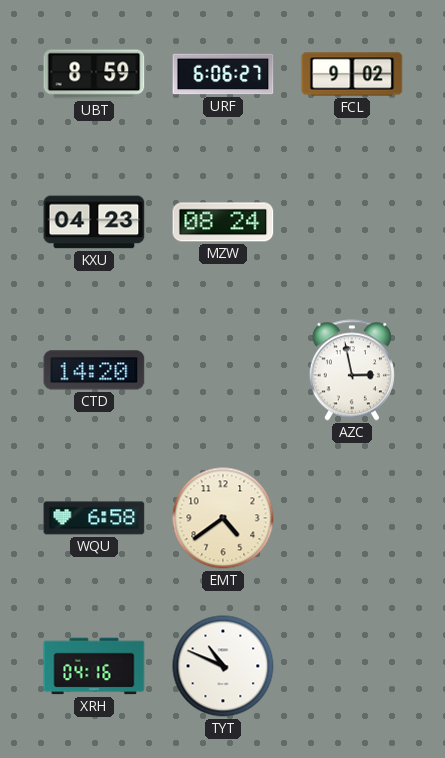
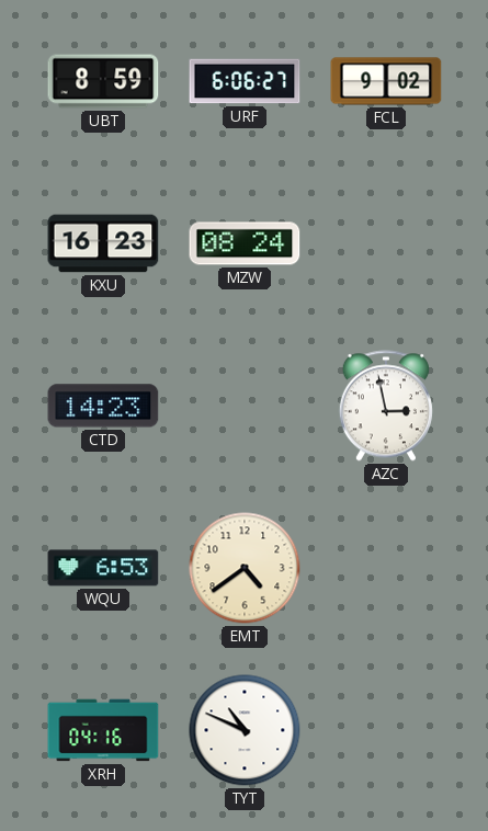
KXU: 04:23 -> 16:23 (103, 243)
CTD: 14:20 -> 14:23 (103, 406)
WQU: 6:58 -> 6:53 (103, 568)
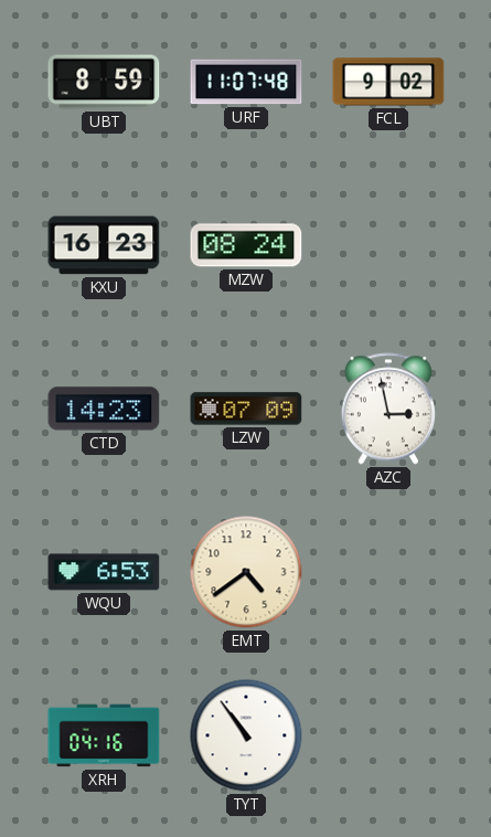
URF: 6:06 -> 11:07 (246, 82)
LZW: none -> 07:09 (246, 409)
TYT: 10:49 -> 10:54 (246, 735)
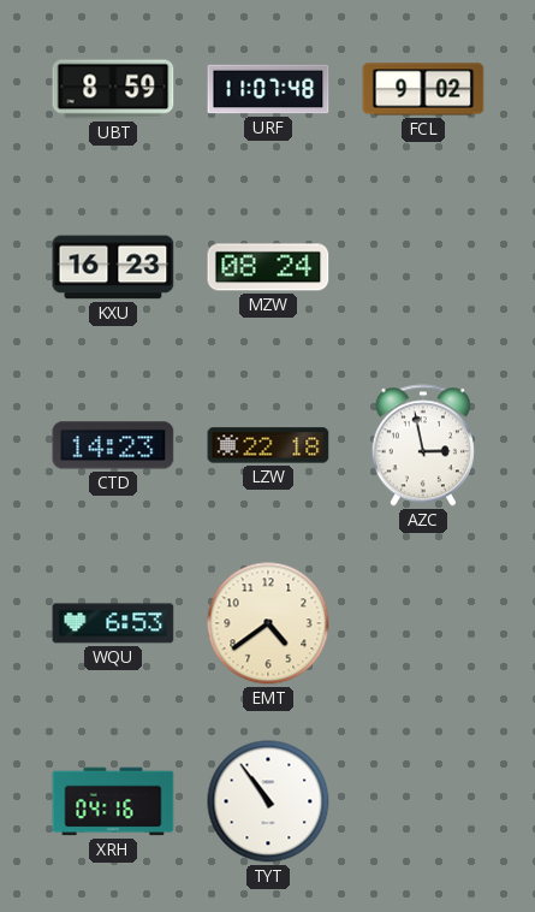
LZW: 07:09 -> 22:18 (268, 445)
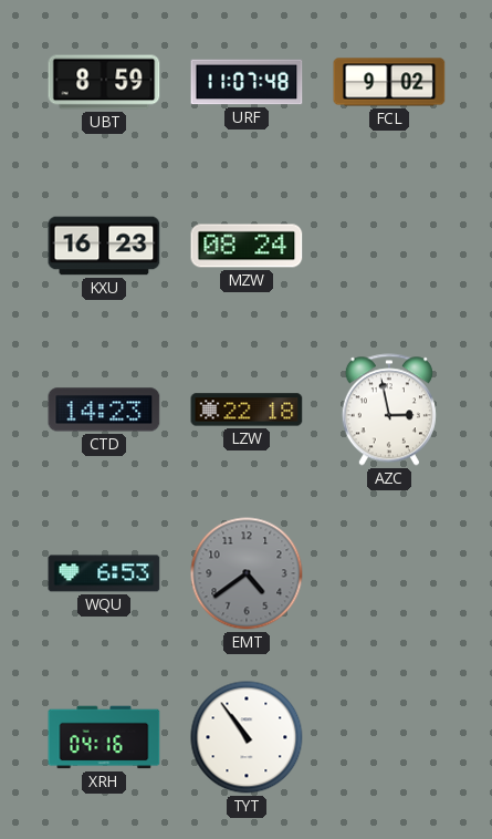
EMT dial: cream -> grey (247, 573)
